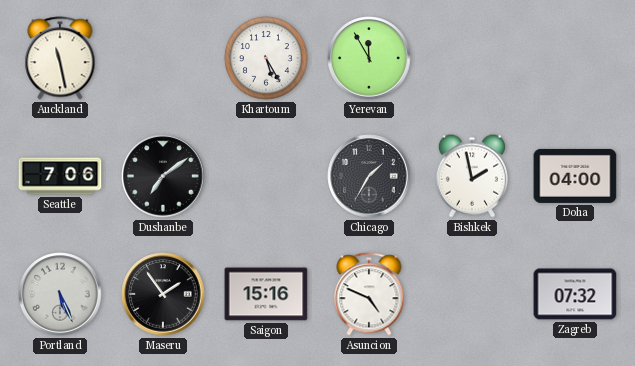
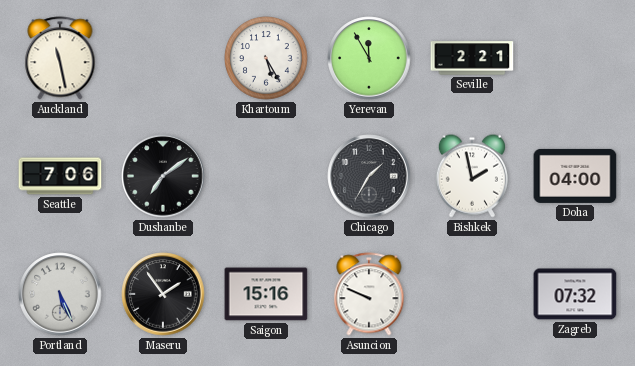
Seville: none -> 2:21 (472, 58)
Asuncion: 4:49 -> 9:49 (369, 294)
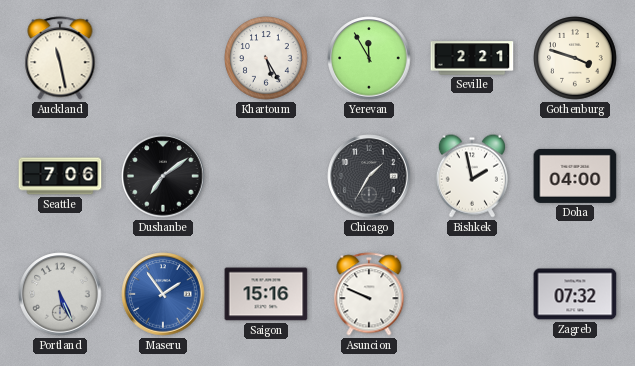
Gothenburg: none -> 3:48 (575, 58)
Maseru dial: black -> blue (163, 294)
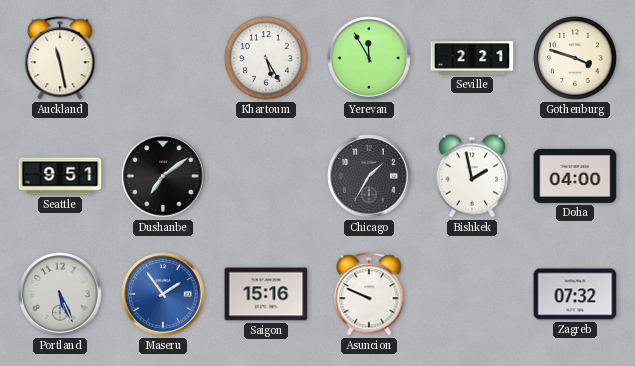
Seattle: 7:06 -> 9:51 (60, 176)
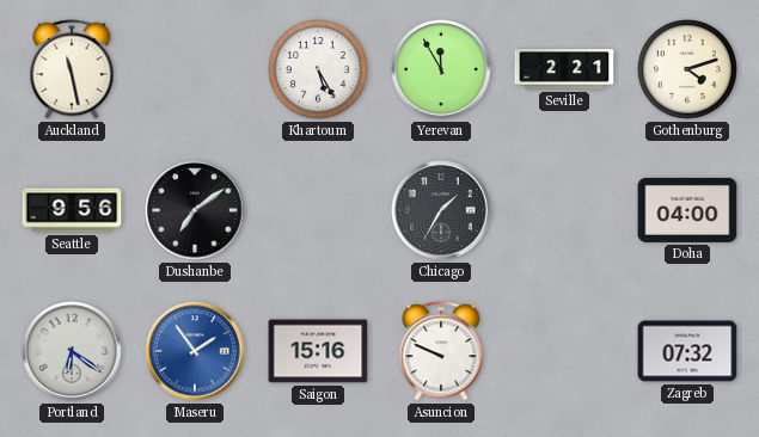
Gothenburg: 3:48 -> 4:12 (687, 69)
Seattle: 9:51 -> 9:56 (72, 210)
Bishkek: 1:58 -> none (472, 176)
Portland: 5:26 -> 6:21 (72, 351)
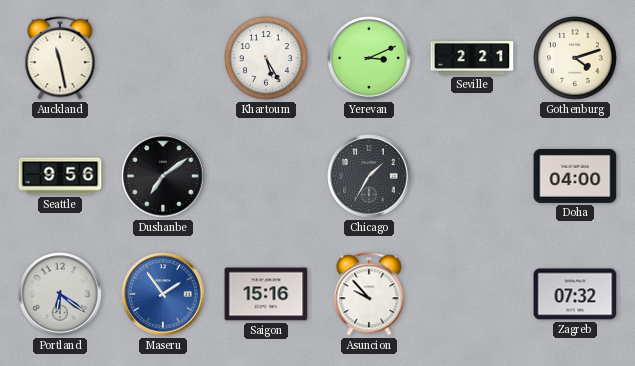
Yerevan: 11:55 -> 3:11 (369, 58)
Asuncion: 9:49 -> 9:53 (369, 294)
